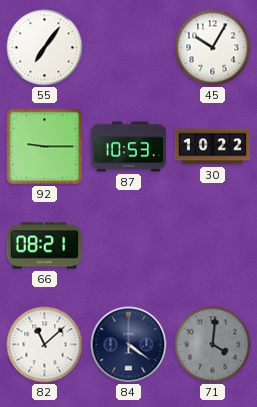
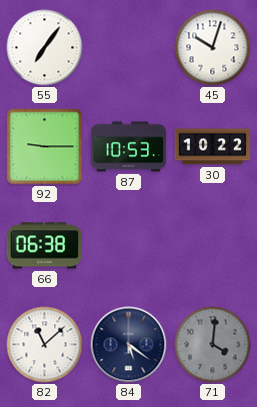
45: 10:05 -> 10:03 (213, 48)
66: 08:21 -> 06:38 (45, 246)
84: 4:21 -> 5:21 (129, 345)
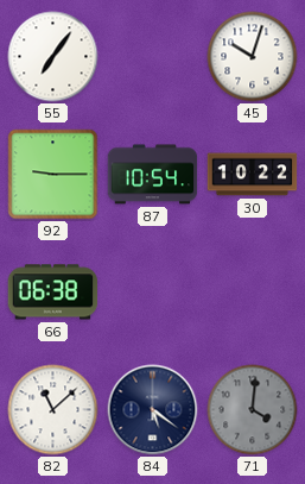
87: 10:53 -> 10:54 (153, 175)
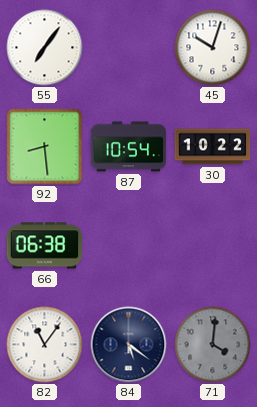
92: 9:15 -> 8:29 (45, 147)
82: 11:08 -> 11:06 (45, 345)
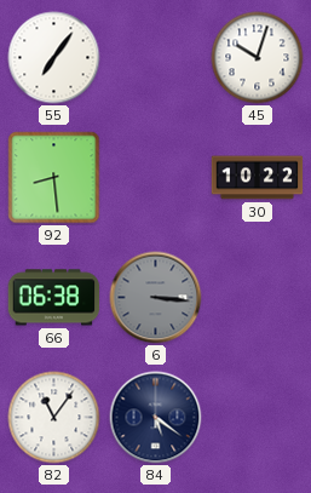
87: 10:54 -> none (129, 147)
6: none -> 3:16 (156, 298)
71: 4:01 -> none (213, 345)
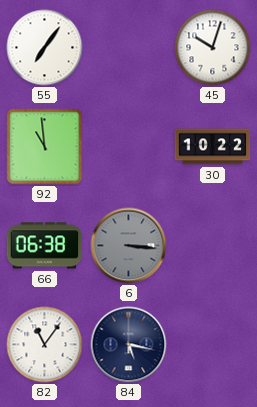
92: 8:29 -> 10:59 (45, 147)
84: 5:21 -> 5:17 (129, 345)
